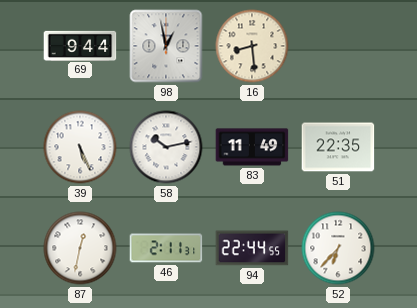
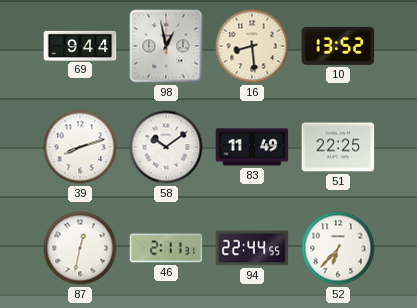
10: none -> 13:52 (338, 46)
39: 5:26 -> 8:12 (80, 147)
58: 10:13 -> 10:09 (166, 147)
51: 22:35 -> 22:25 (338, 147)
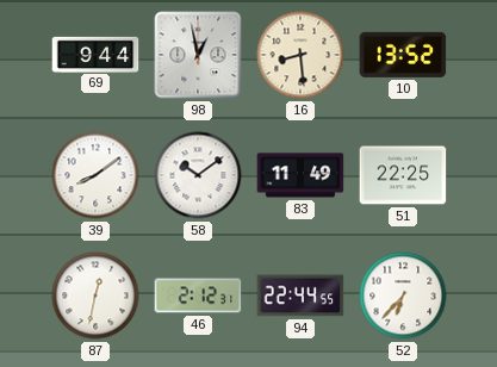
39: 8:12 -> 8:09 (95, 175)
46: 2:11 -> 2:12 (198, 296)
